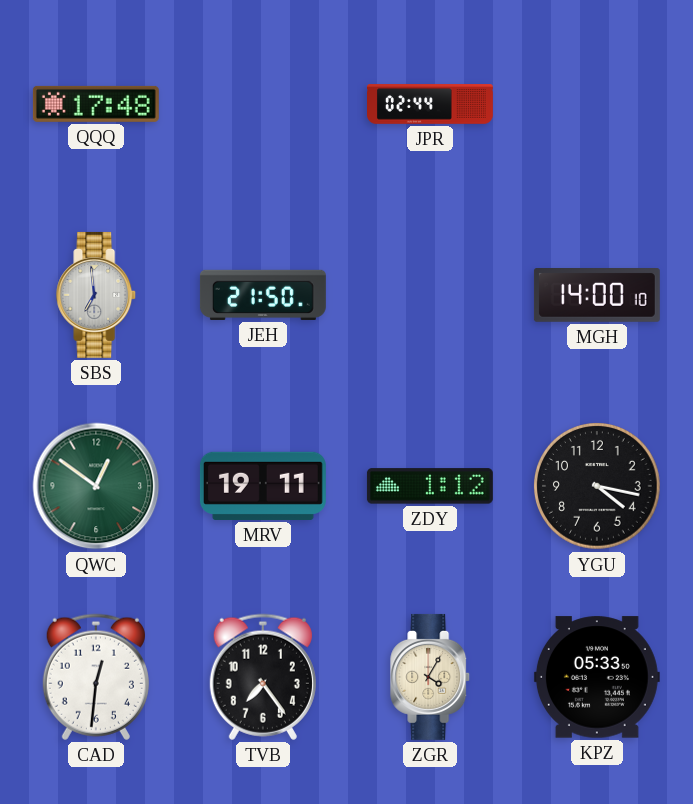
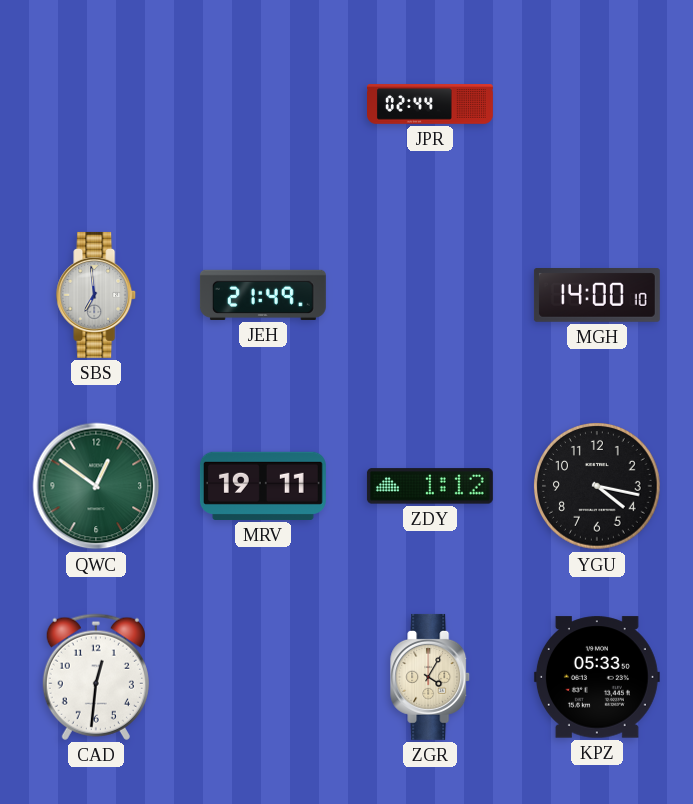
QQQ: 17:48 -> none (96, 104)
JEH: 21:50 -> 21:49 (263, 295)
TVB: 7:24 -> none (263, 677)
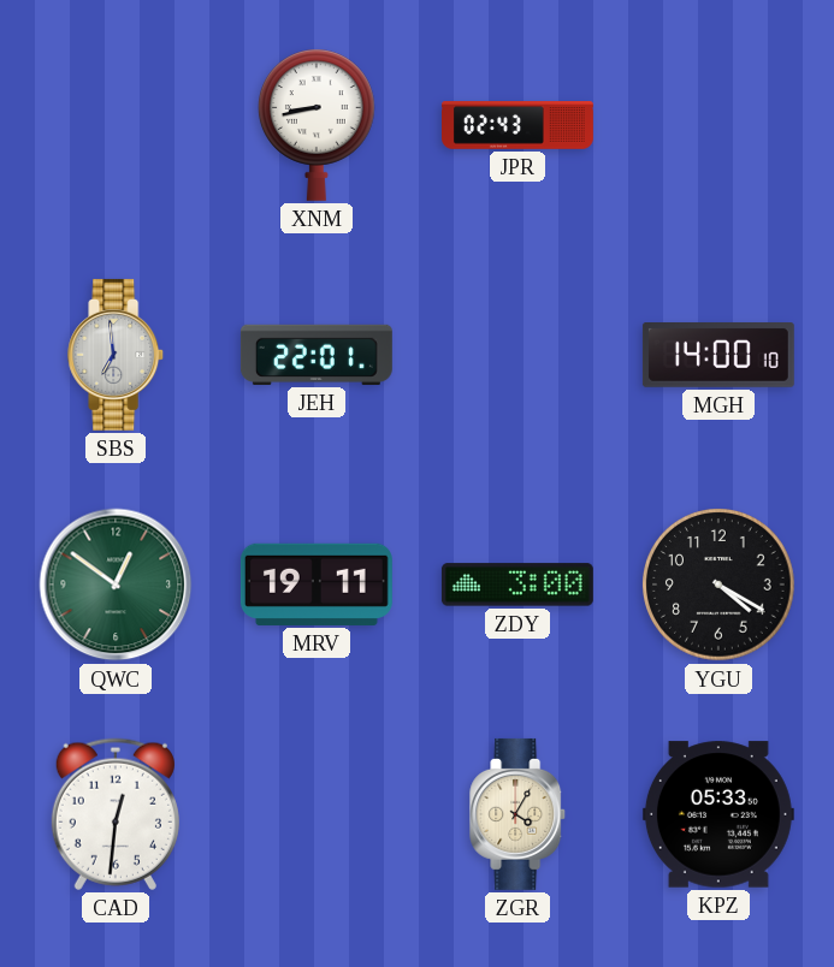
XNM: none -> 8:43 (317, 125)
JPR: 02:44 -> 02:43 (519, 125)
JEH: 21:49 -> 22:01 (317, 355)
ZDY: 1:12 -> 3:00 (517, 585)
YGU: 4:17 -> 4:20 (718, 585)
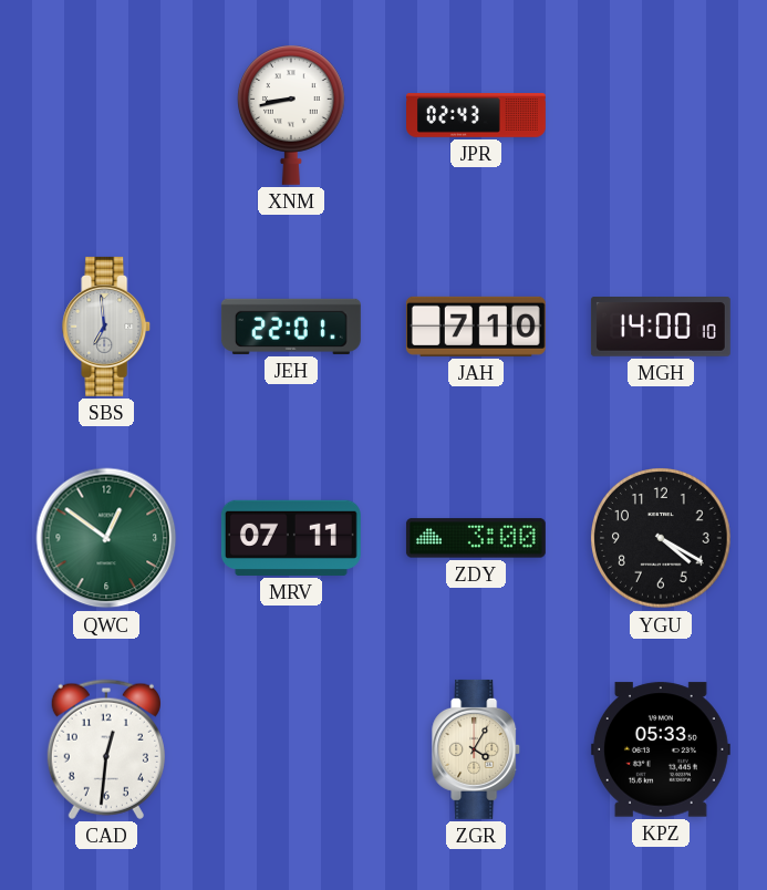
JAH: none -> 7:10 (476, 327)
MRV: 19:11 -> 07:11 (291, 538)
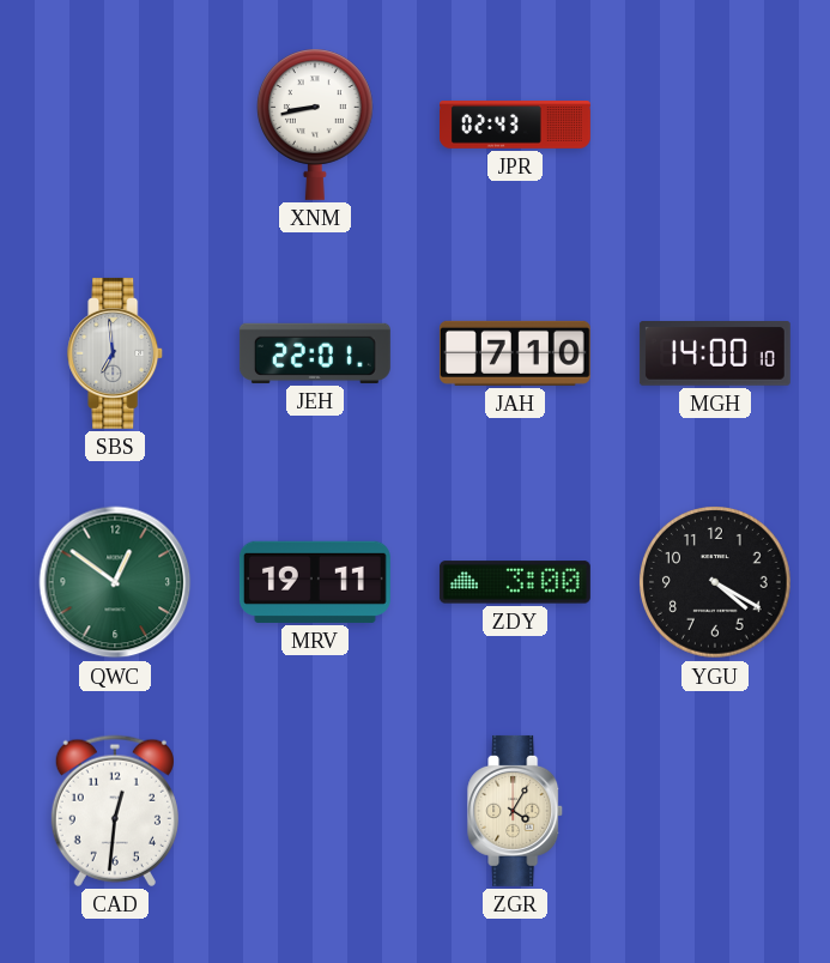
MRV: 07:11 -> 19:11 (315, 582)
KPZ: 05:33 -> none (661, 749)
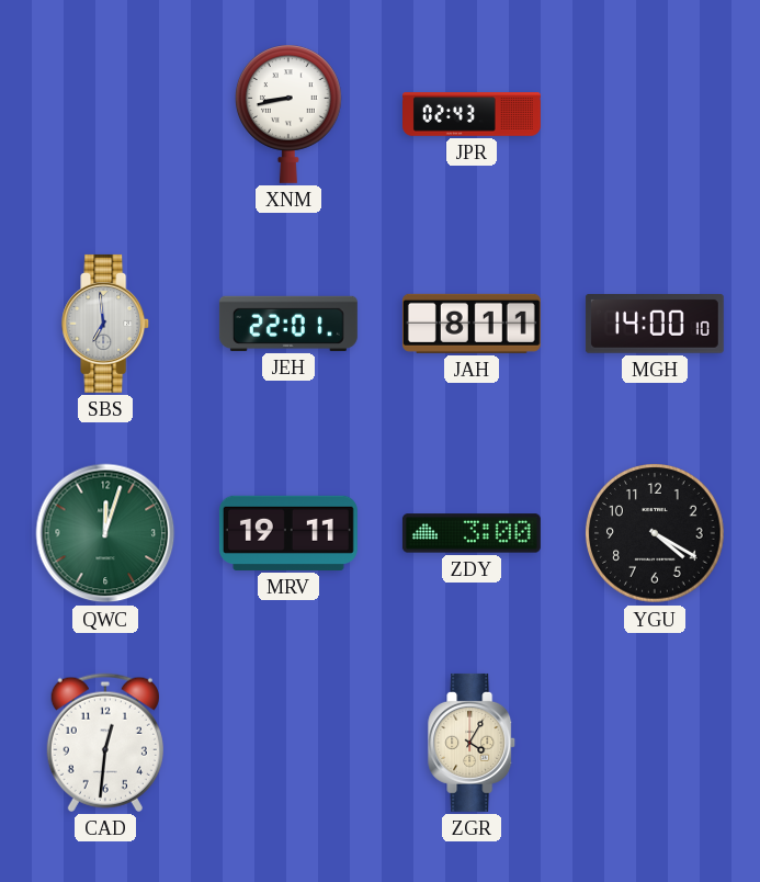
JAH: 7:10 -> 8:11 (472, 324)
QWC: 12:51 -> 12:03 (105, 533)
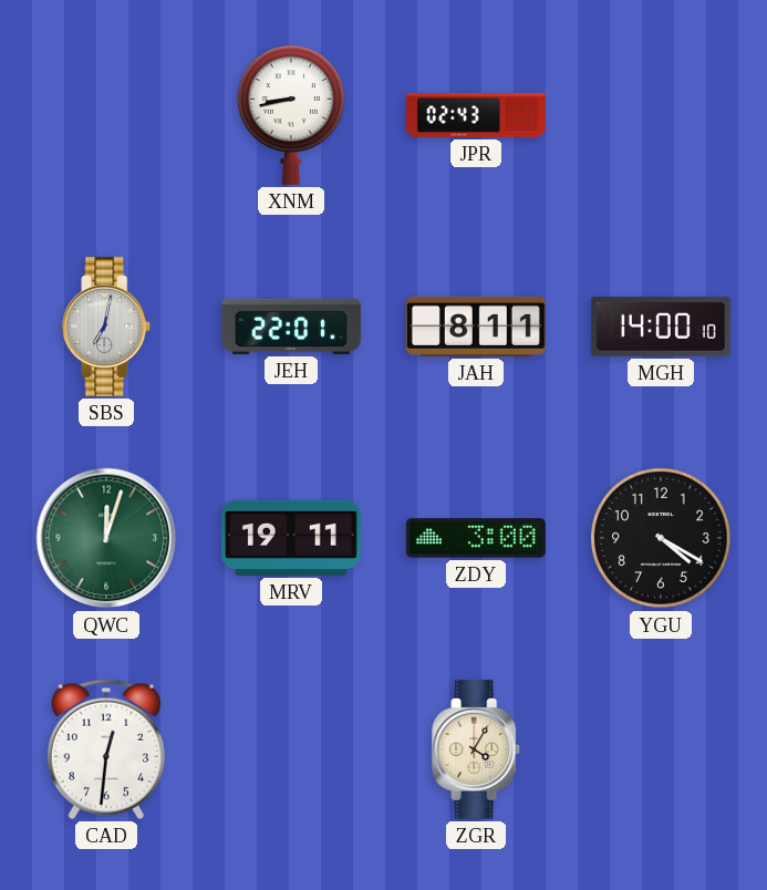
SBS: 6:59 -> 7:02 (107, 327)
